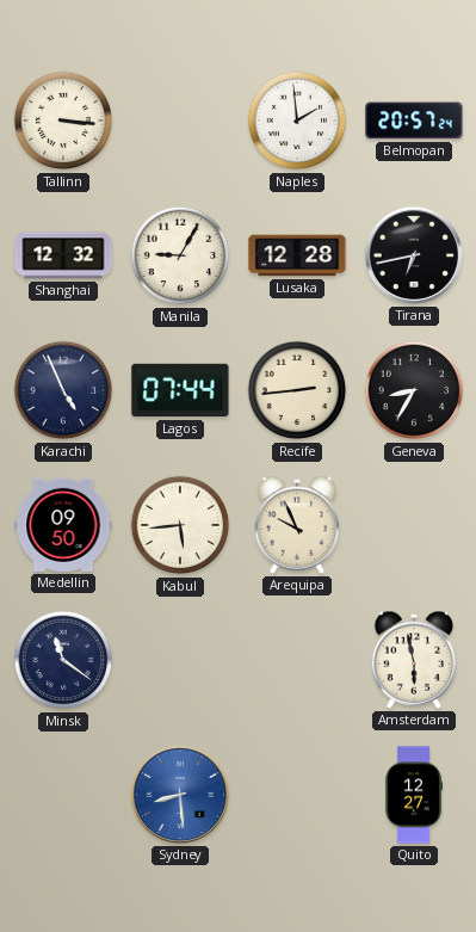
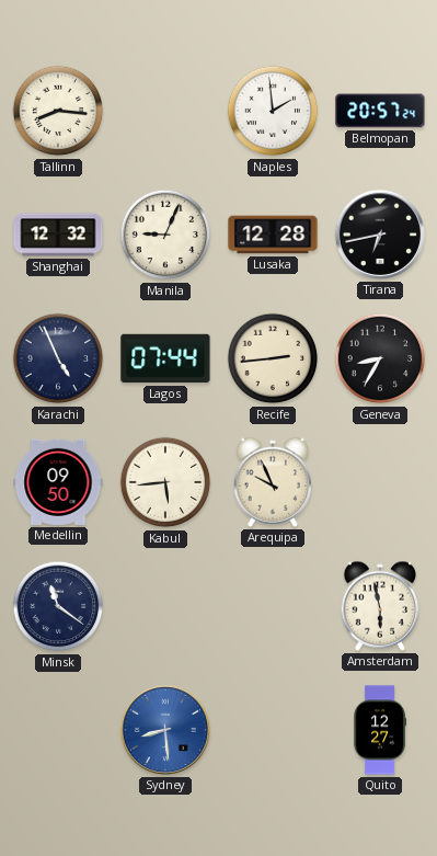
Tallinn: 3:16 -> 8:16 (58, 111)
Manila: 9:05 -> 9:04 (165, 235)
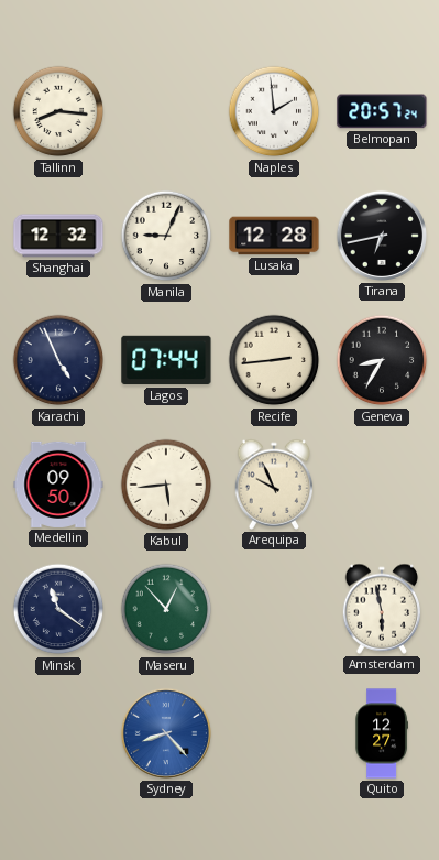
Maseru: none -> 12:53 (166, 609)
Sydney: 8:29 -> 8:23 (166, 733)
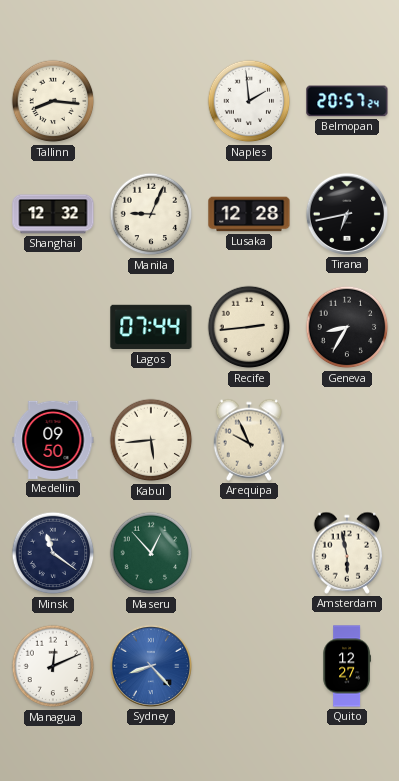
Karachi: 4:56 -> none (58, 360)
Managua: none -> 12:11 (53, 666)
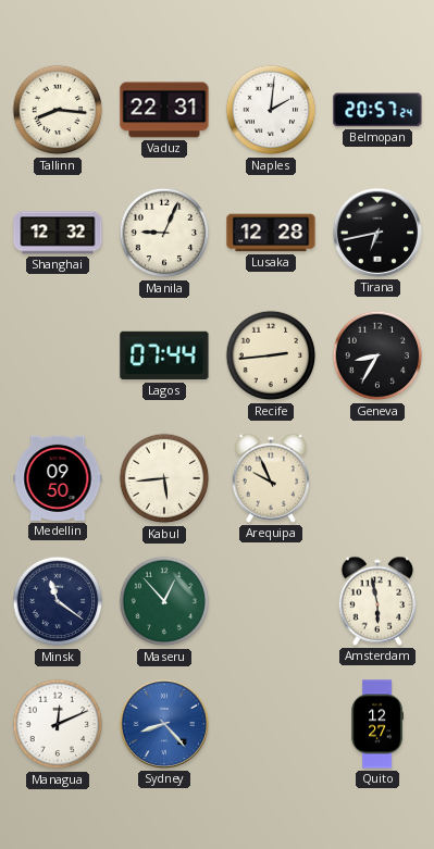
Vaduz: none -> 22:31 (164, 110)
Naples: 1:59 -> 2:01 (271, 110)
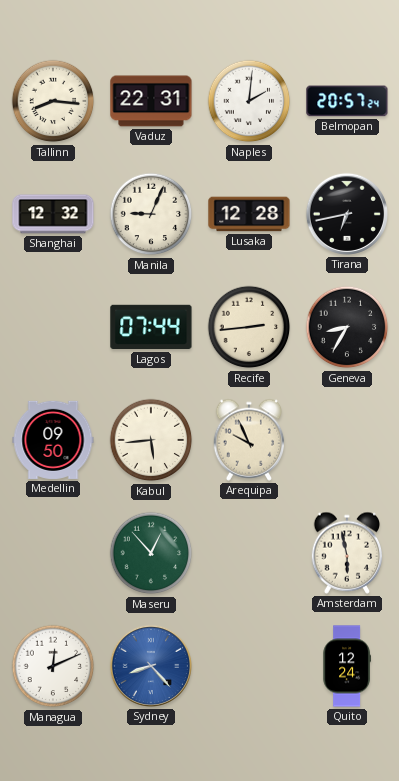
Minsk: 11:21 -> none (58, 601)
Quito: 12:27 -> 12:24 (347, 666)
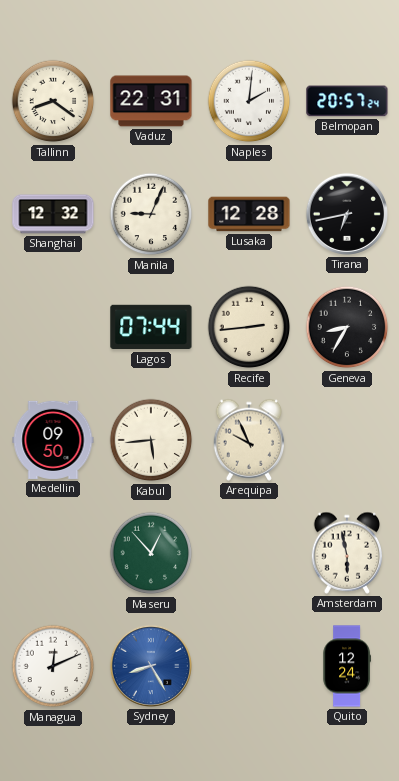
Tallinn: 8:16 -> 8:21 (53, 101)
Sydney: 8:23 -> 8:25 (151, 666)
